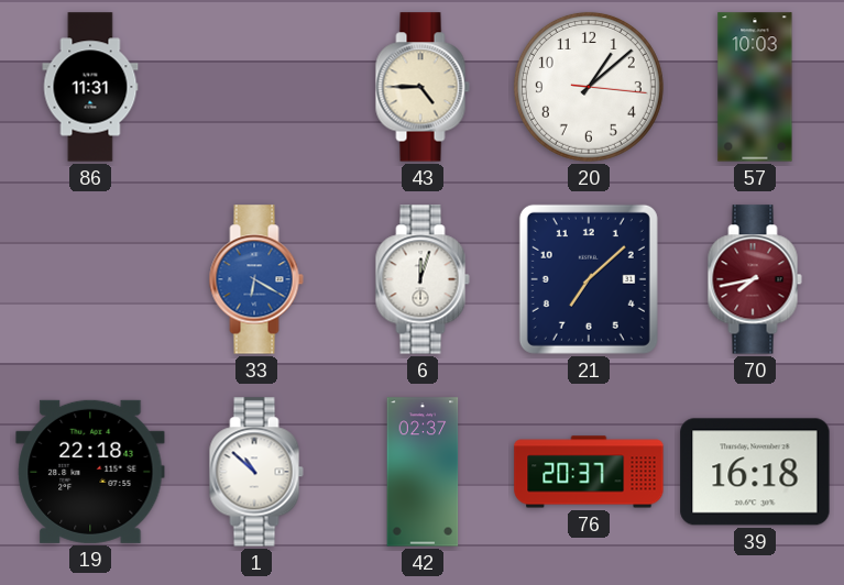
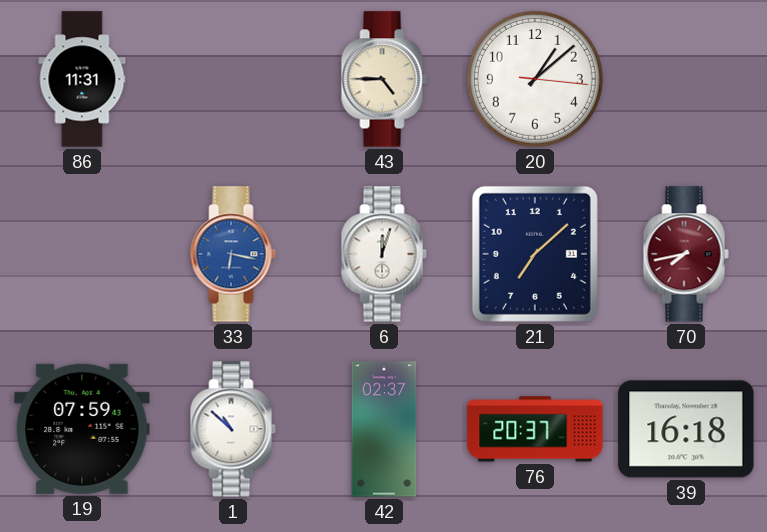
57: 10:03 -> none (755, 87)
33: 6:20 -> 6:17 (233, 254)
19: 22:18 -> 07:59 (82, 429)
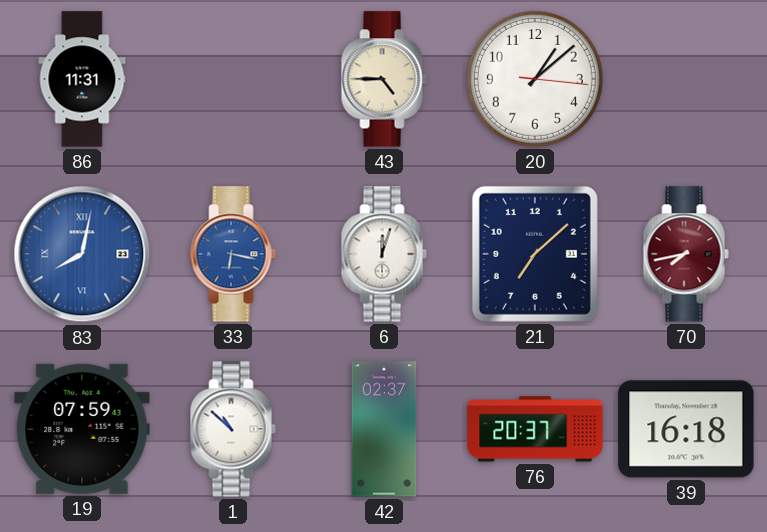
83: none -> 8:02 (82, 254)
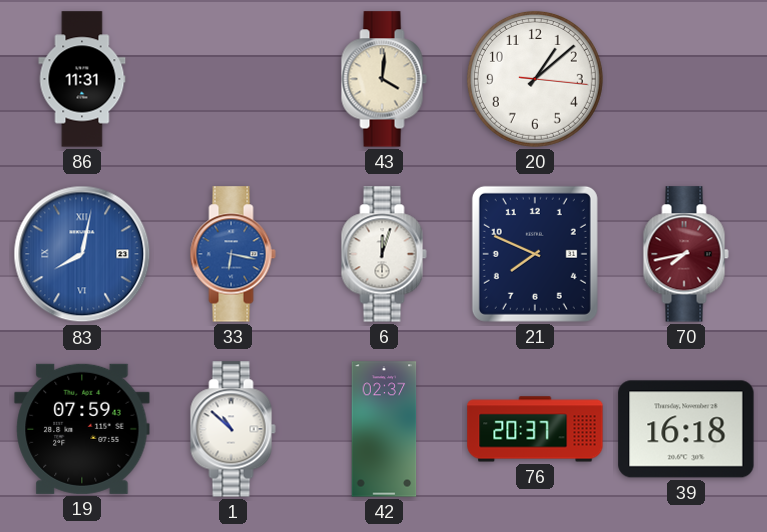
43: 4:45 -> 4:01 (384, 79)
21: 7:08 -> 7:49 (535, 254)
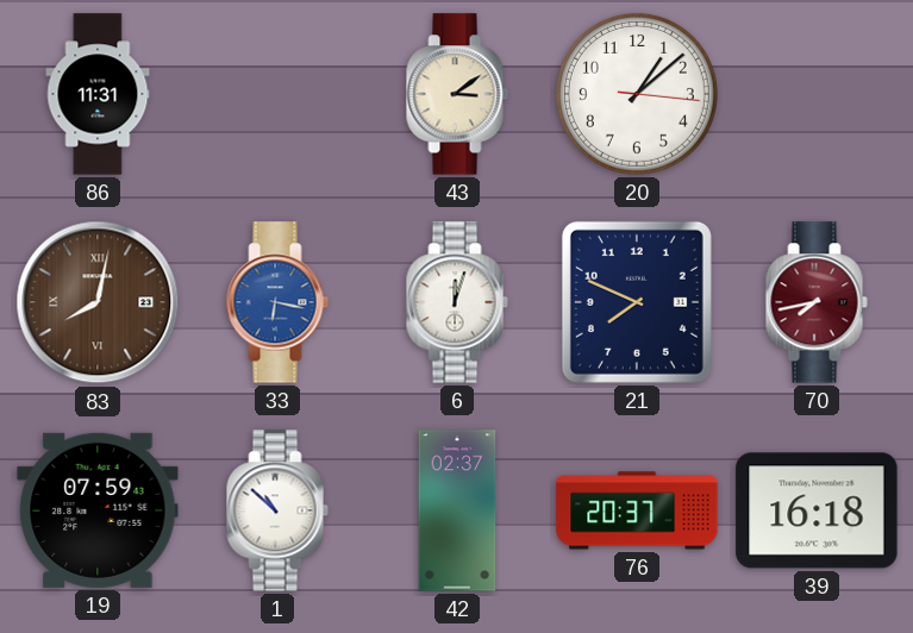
43: 4:01 -> 3:09 (457, 94)
83 dial: blue -> brown (98, 302)
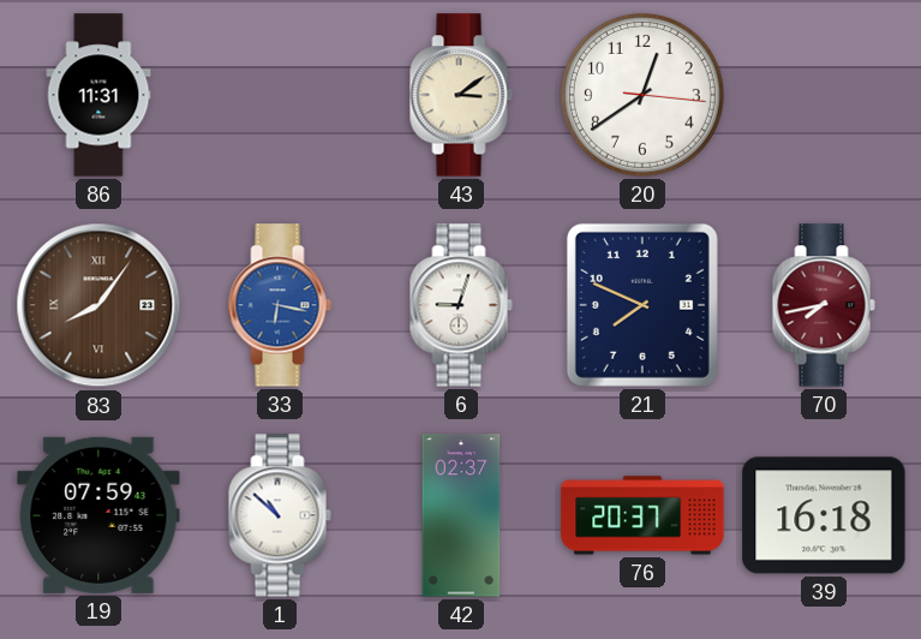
20: 1:08 -> 12:39 (642, 95)
83: 8:02 -> 8:06 (98, 305)
6: 12:03 -> 9:03 (461, 305)
